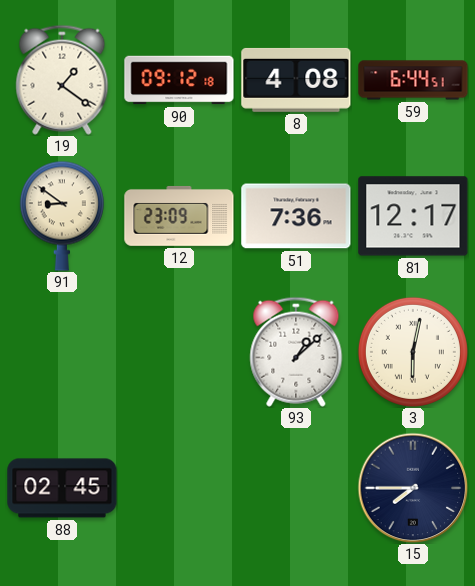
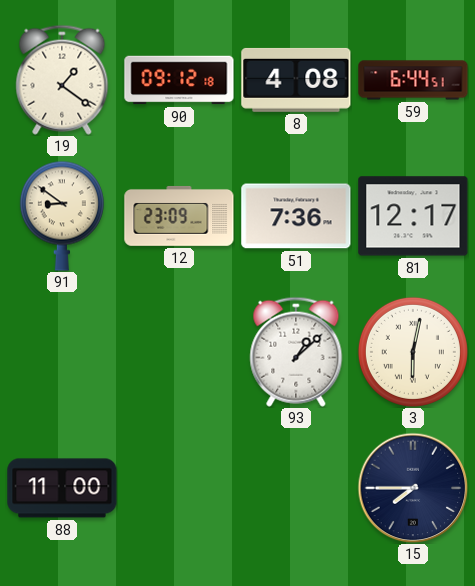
88: 02:45 -> 11:00 (62, 488)
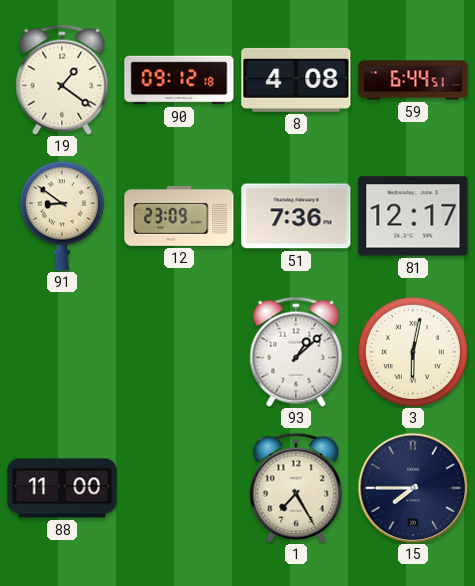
1: none -> 7:25 (296, 488)
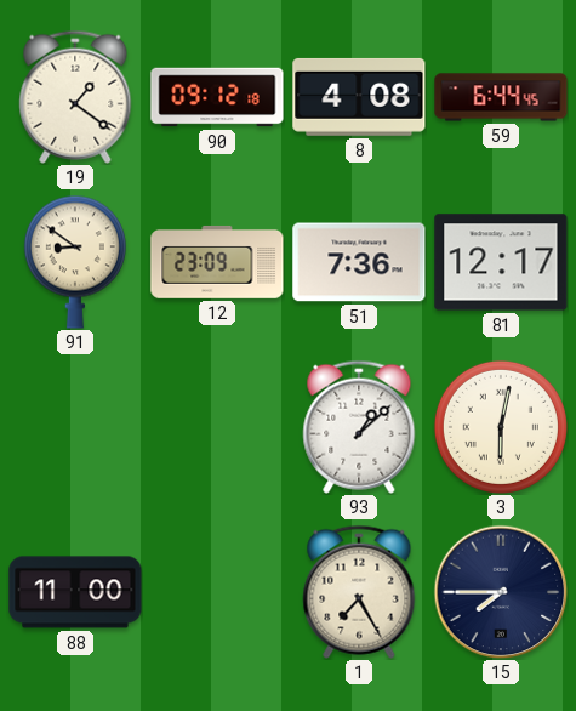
59: 6:44:51 -> 6:44:45 (501, 97)
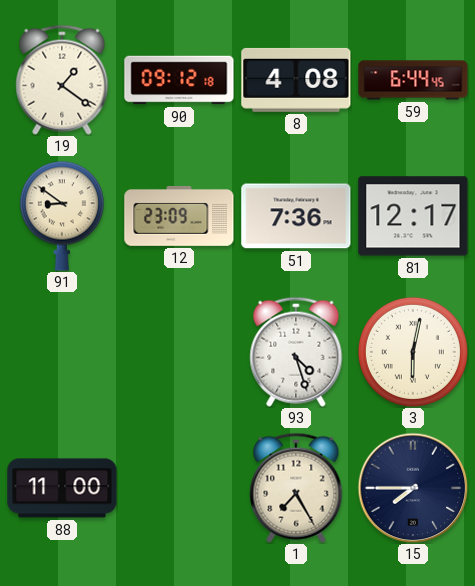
93: 1:08 -> 4:27 (296, 352)
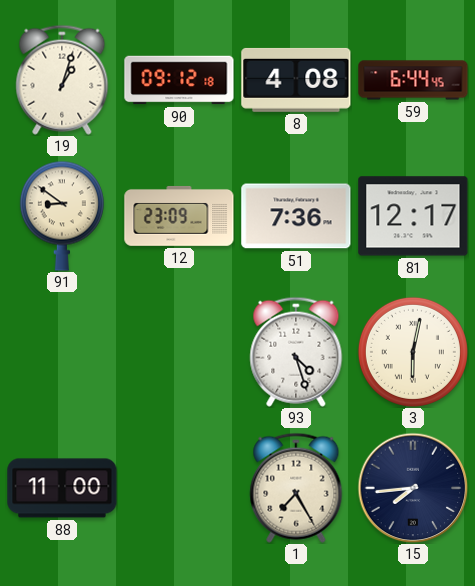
19: 1:21 -> 1:03 (62, 80)
15: 7:45 -> 7:44 (413, 488)
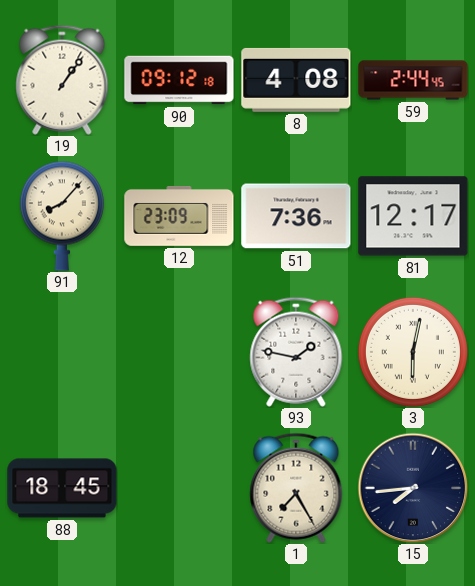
19: 1:03 -> 1:06 (62, 80)
59: 6:44 -> 2:44 (413, 80)
91: 8:51 -> 8:07 (62, 216)
93: 4:27 -> 1:47 (296, 352)
88: 11:00 -> 18:45 (62, 488)
